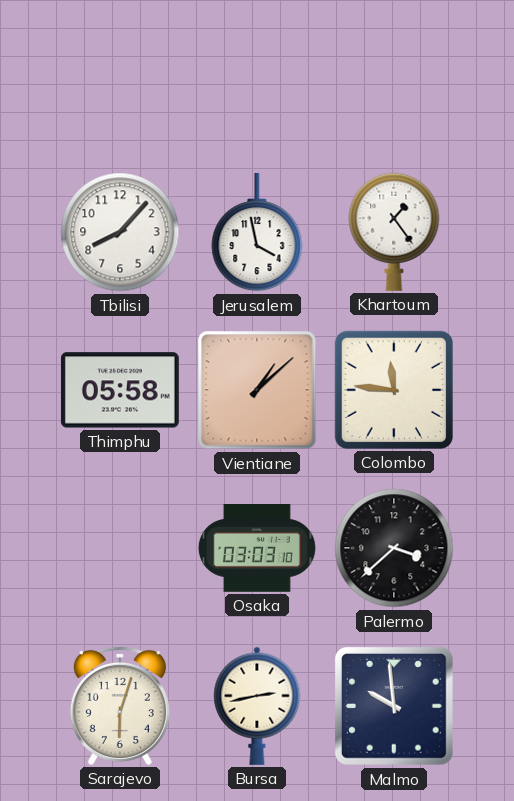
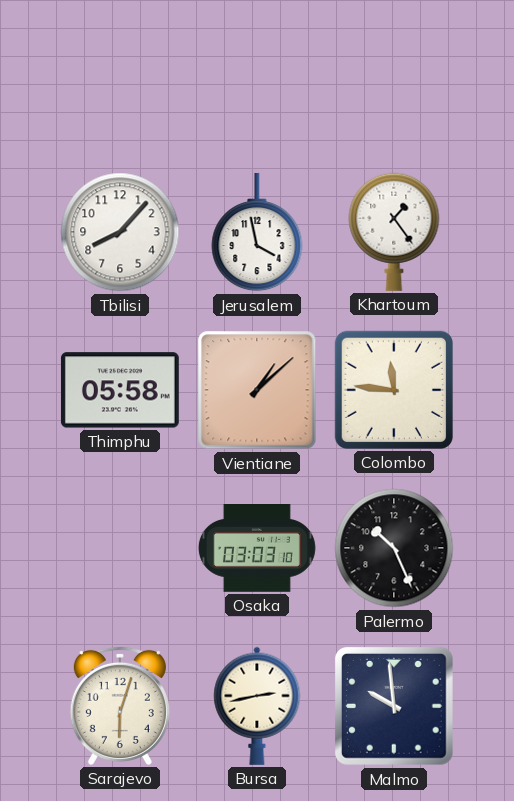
Palermo: 3:38 -> 10:26 (394, 548)
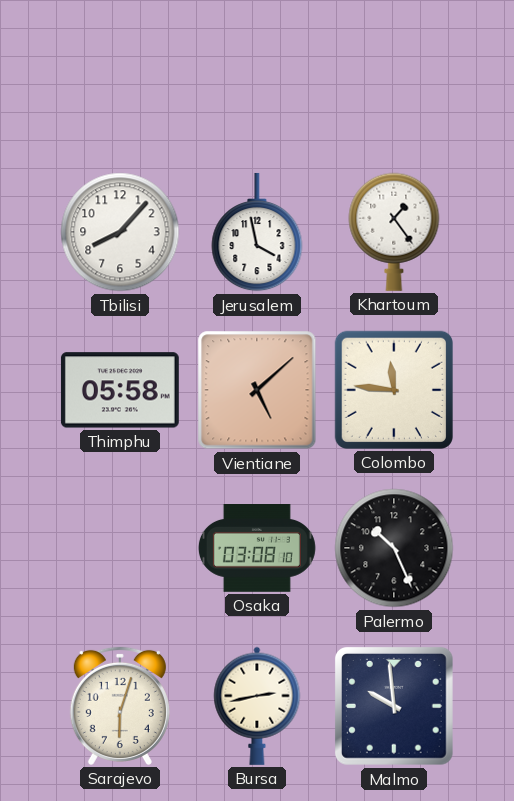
Vientiane: 1:08 -> 5:08 (257, 390)
Osaka: 03:03 -> 03:08 (257, 549)
